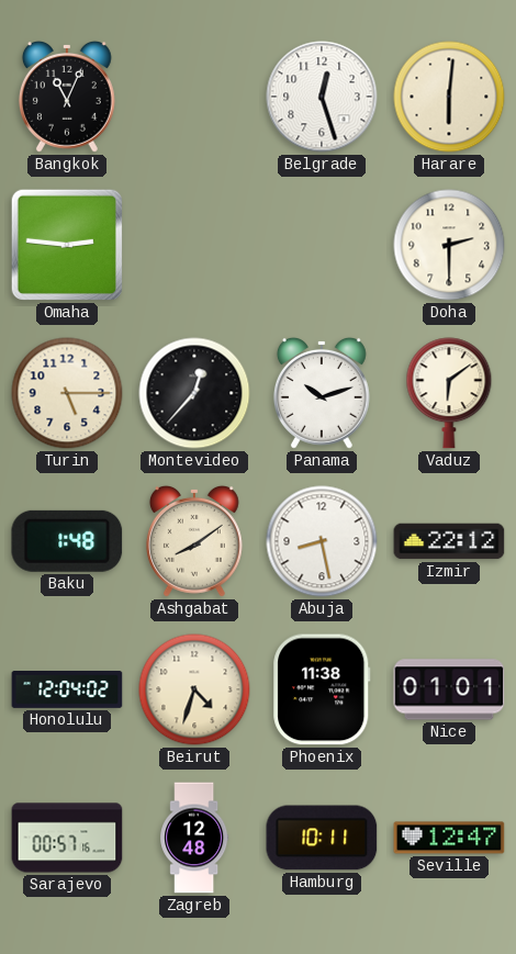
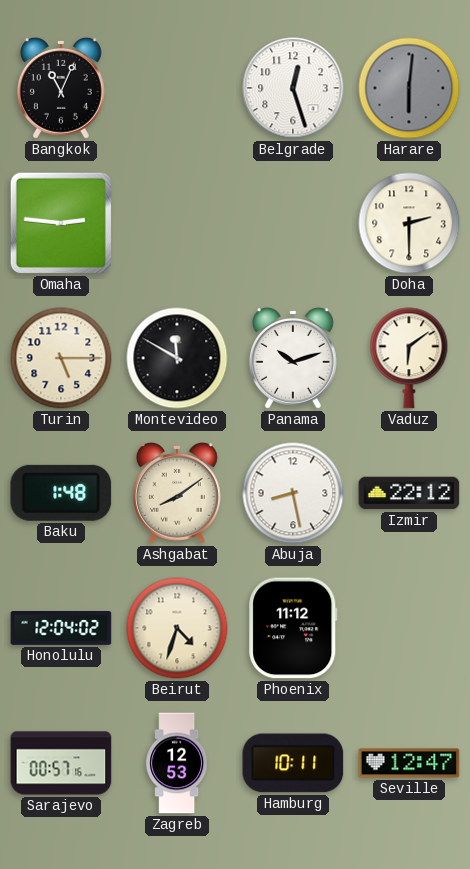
Harare dial: cream -> grey (409, 88)
Montevideo: 12:37 -> 11:50 (177, 358)
Phoenix: 11:38 -> 11:12 (293, 628)
Nice: 01:01 -> none (449, 689)
Zagreb: 12:48 -> 12:53 (177, 763)
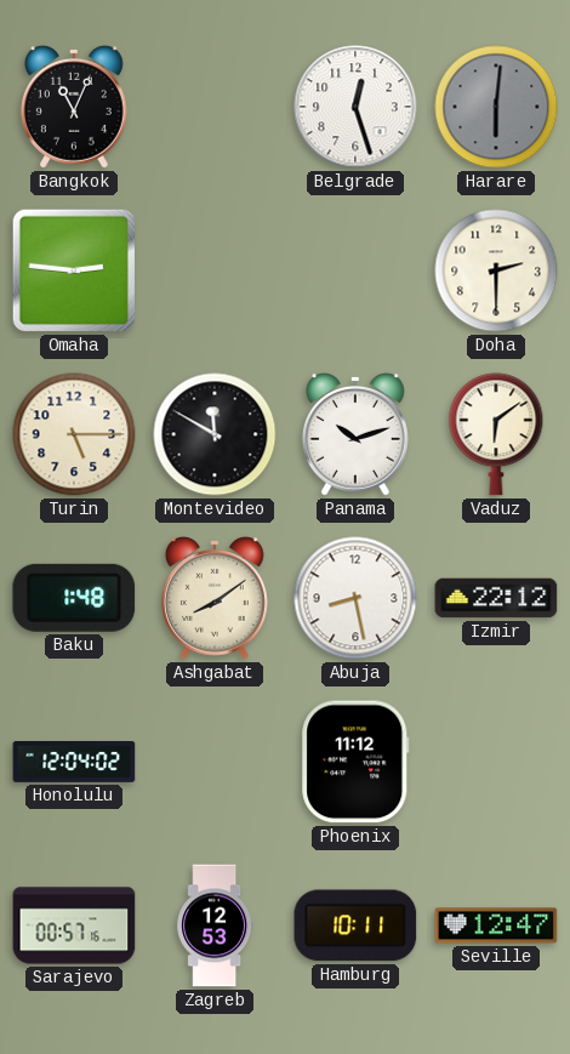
Beirut: 4:33 -> none (177, 628)
